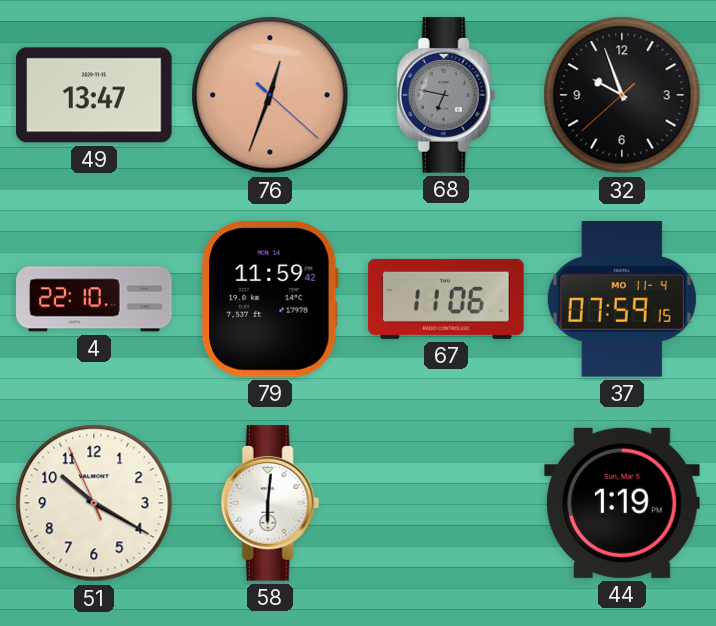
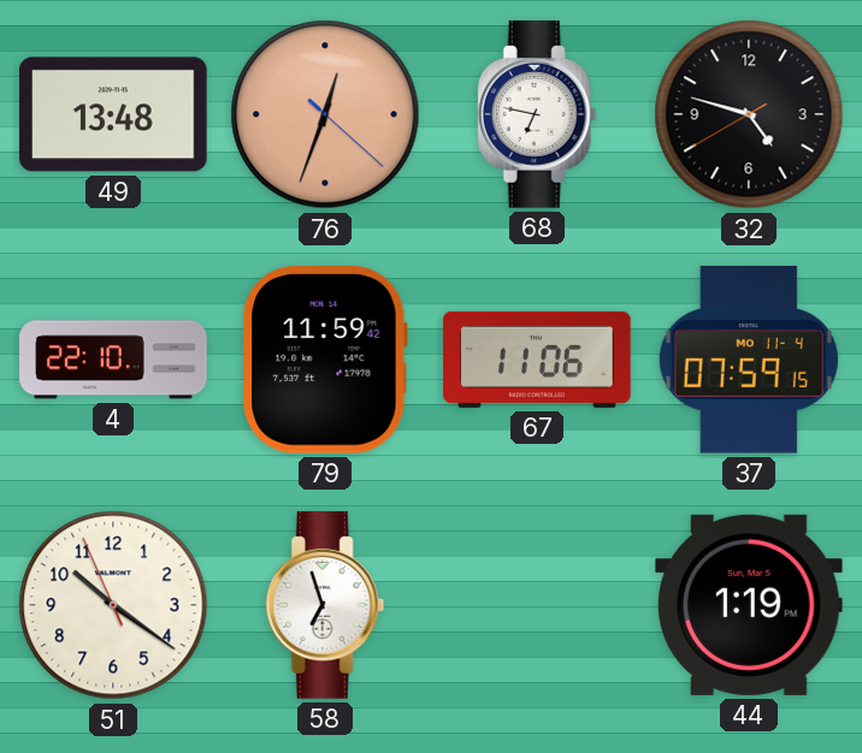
49: 13:47 -> 13:48 (113, 114)
68 dial: grey -> white (537, 114)
32: 9:56 -> 4:47 (749, 114)
51: 10:19 -> 10:20 (113, 605)
58: 6:01 -> 6:57 (325, 605)
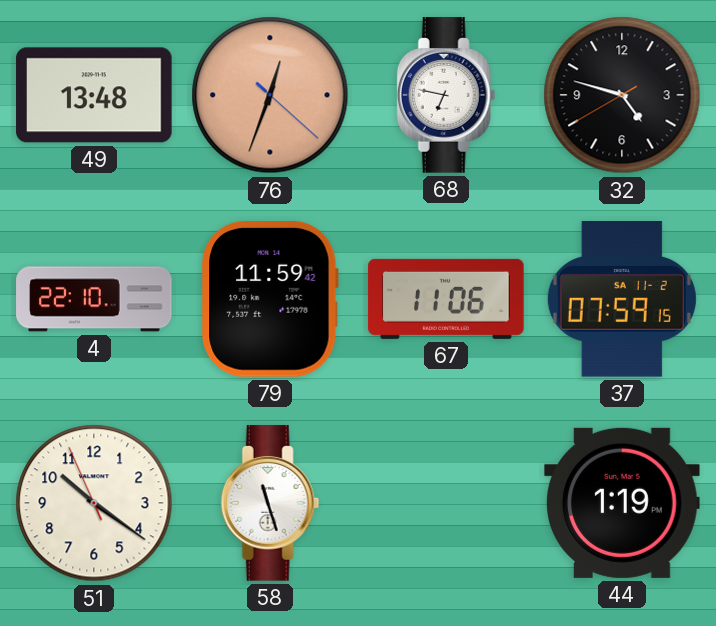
37 date: MO 11-4 -> SA 11-2 (622, 300)
58: 6:57 -> 11:27 (270, 503)
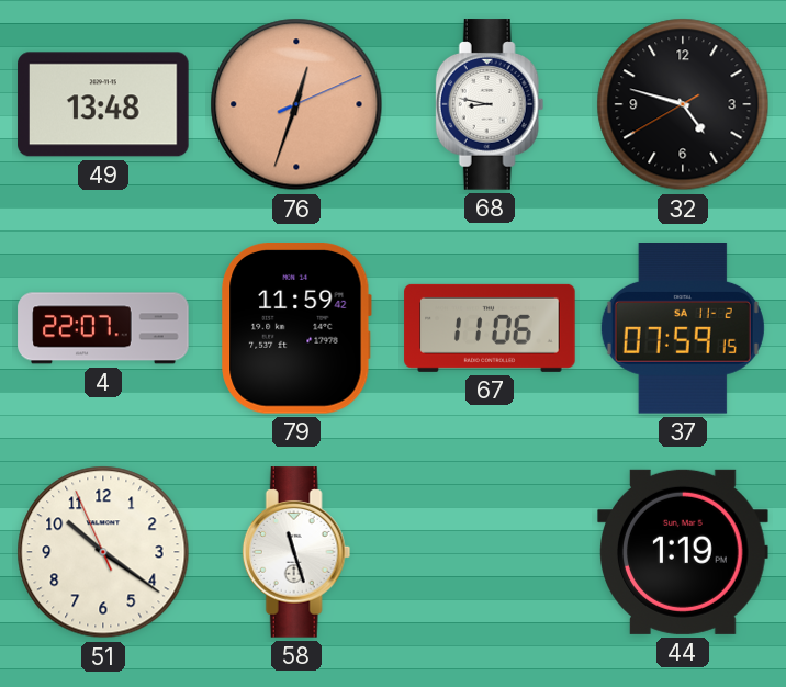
76: 12:33:22 -> 12:33:11 (296, 104)
68: 6:47 -> 8:47 (490, 104)
4: 22:10 -> 22:07 (103, 328)
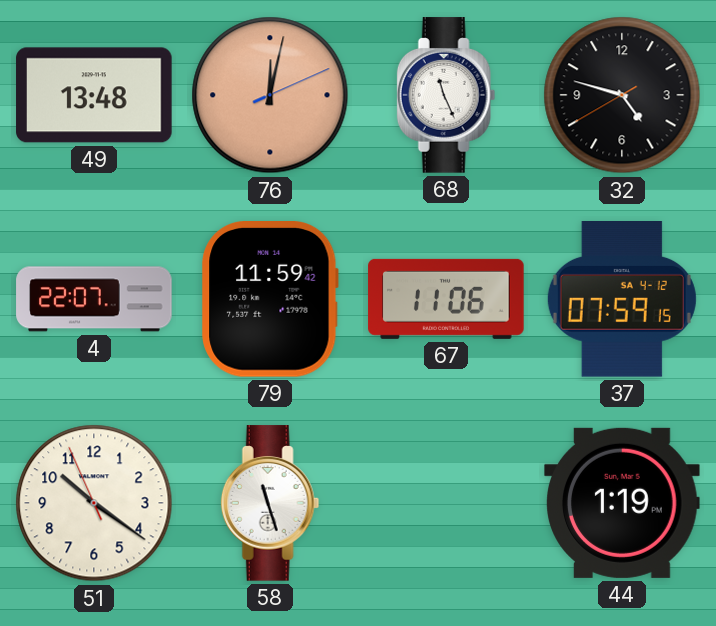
76: 12:33 -> 12:02 (270, 95)
68: 8:47 -> 11:26 (446, 95)
37 date: SA 11-2 -> SA 4-12 (622, 300)
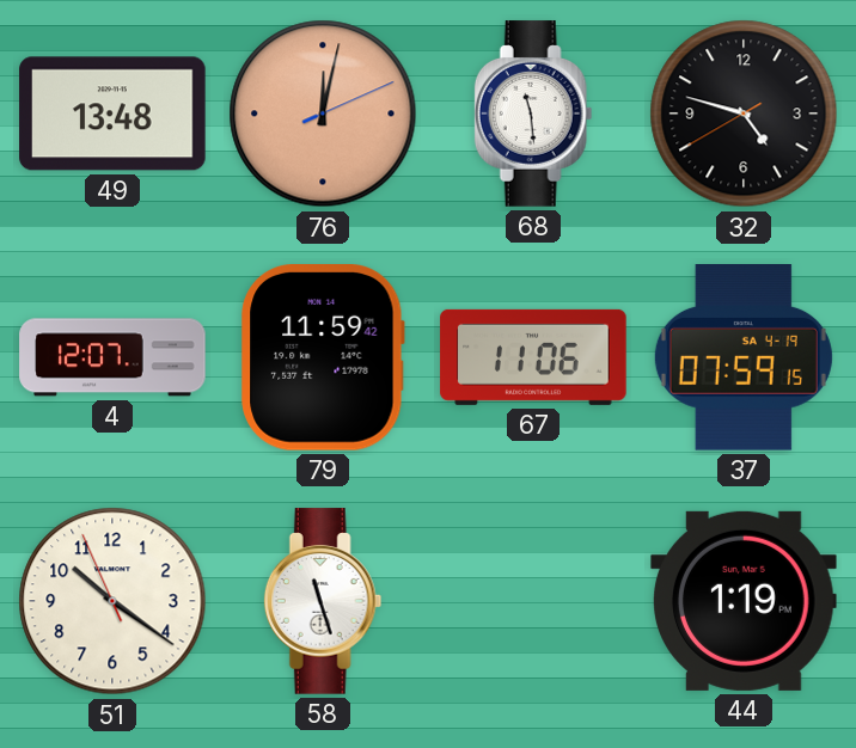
68: 11:26 -> 11:29 (533, 114)
4: 22:07 -> 12:07 (112, 357)
37 date: SA 4-12 -> SA 4-19 (744, 358)
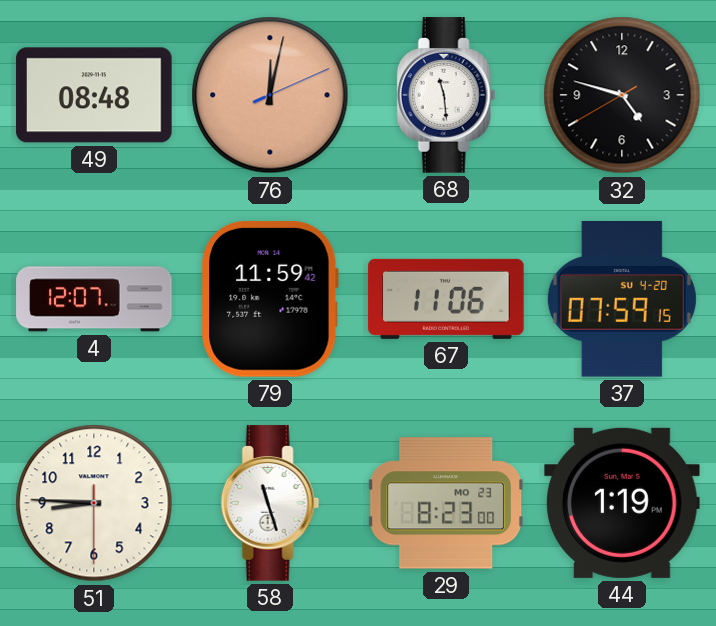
49: 13:48 -> 08:48 (94, 95)
37 date: SA 4-19 -> SU 4-20 (622, 300)
51: 10:20 -> 8:45 (94, 503)
29: none -> 8:23 (446, 503)
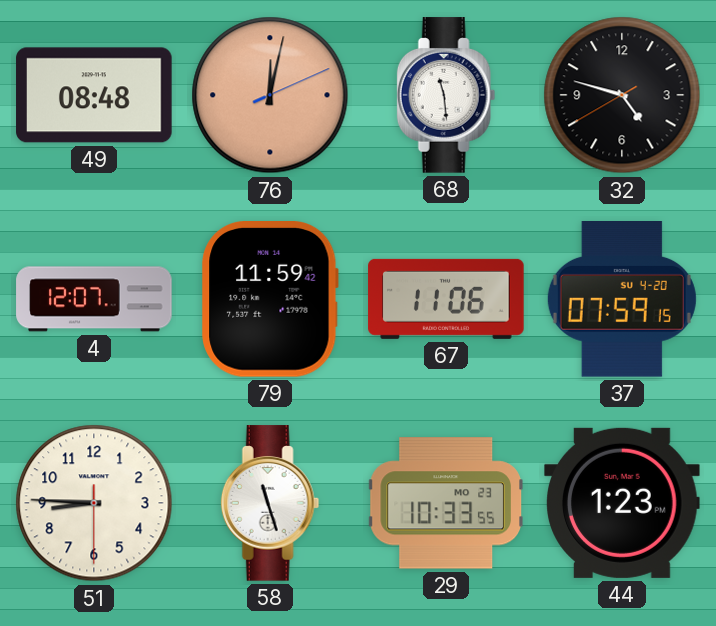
29: 8:23 -> 10:33 (446, 503)
44: 1:19 -> 1:23 (622, 503)
